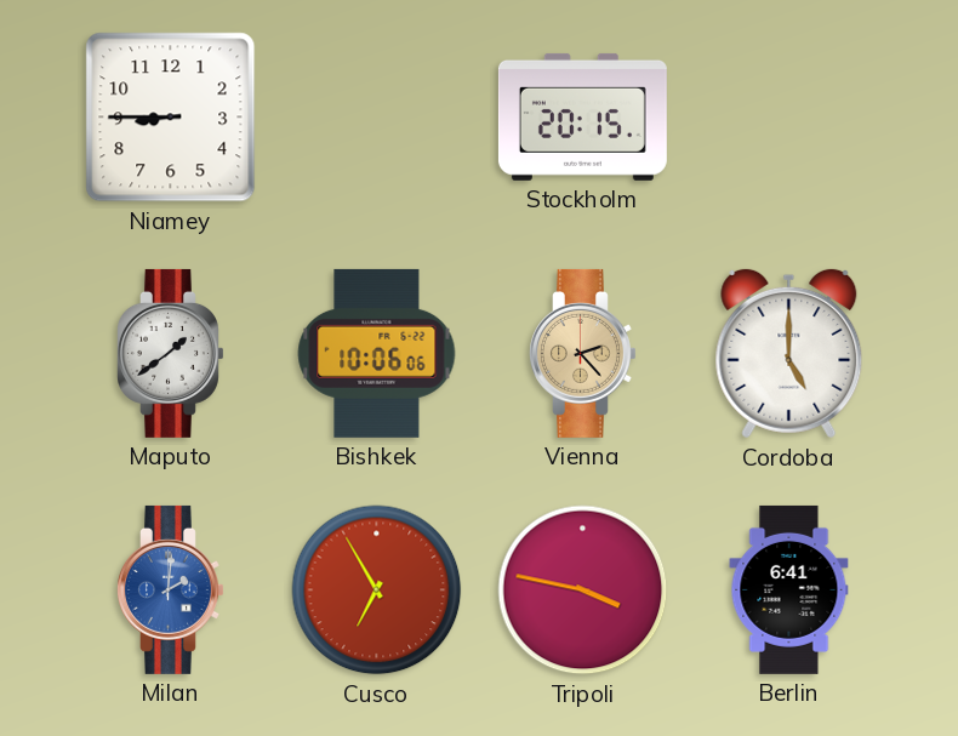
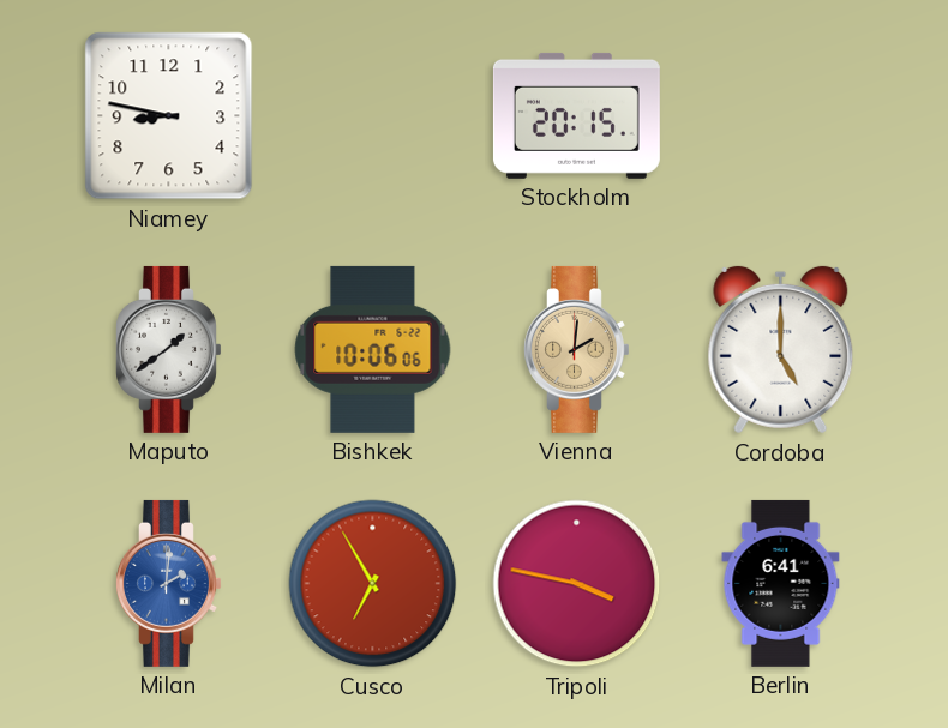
Niamey: 8:45 -> 8:47 (169, 116)
Vienna: 2:23 -> 2:01 (577, 349)
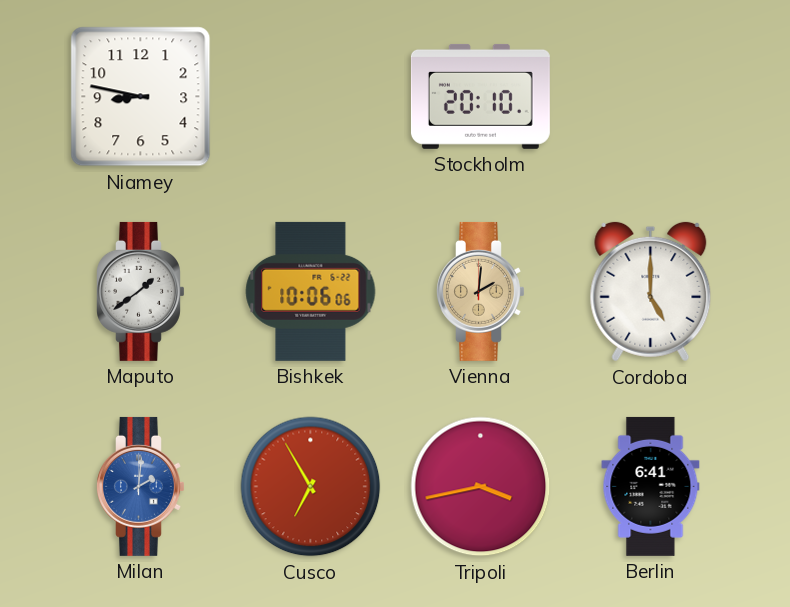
Stockholm: 20:15 -> 20:10 (480, 96)
Tripoli: 3:47 -> 3:43 (481, 487)
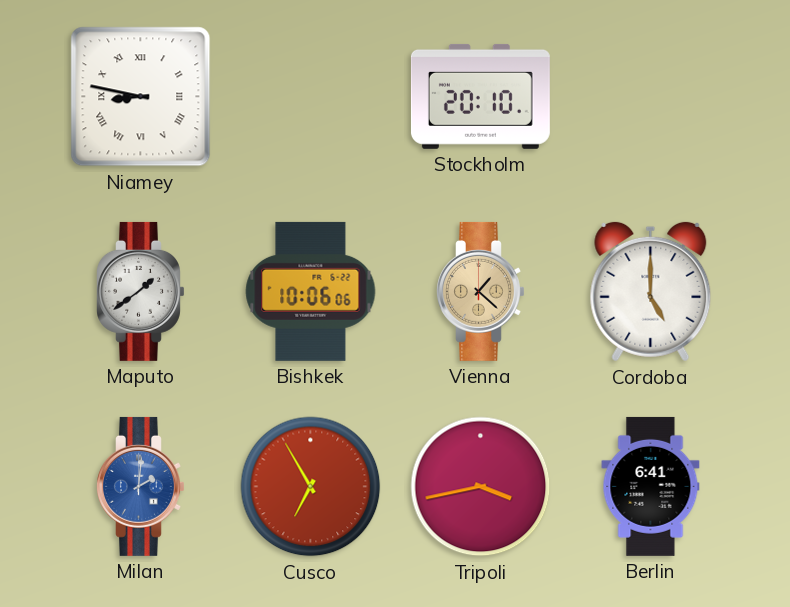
Niamey numerals: Arabic -> Roman (141, 97)
Vienna: 2:01 -> 1:22 (481, 291)
